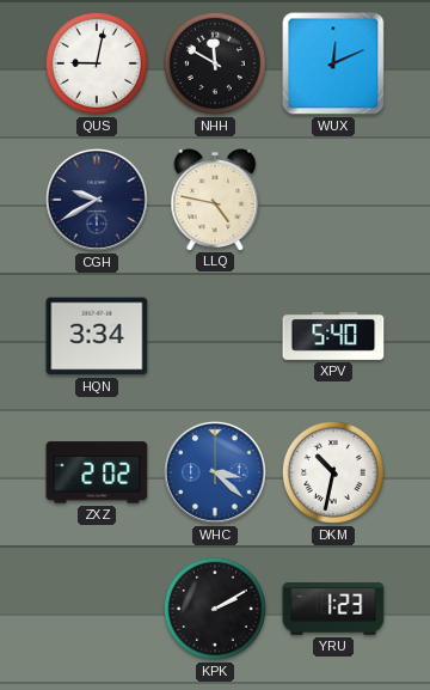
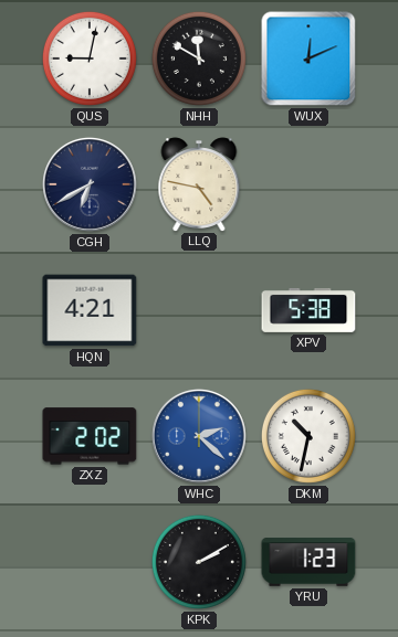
CGH: 9:40 -> 6:40 (90, 184)
HQN: 3:34 -> 4:21 (90, 310)
XPV: 5:40 -> 5:38 (308, 310)
WHC: 3:22 -> 2:22 (199, 436)
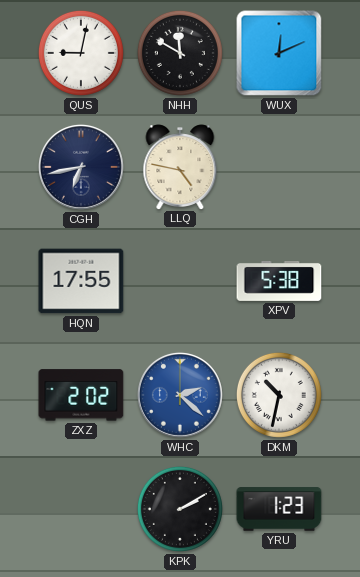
CGH: 6:40 -> 6:43 (81, 167)
HQN: 4:21 -> 17:55 (81, 281)
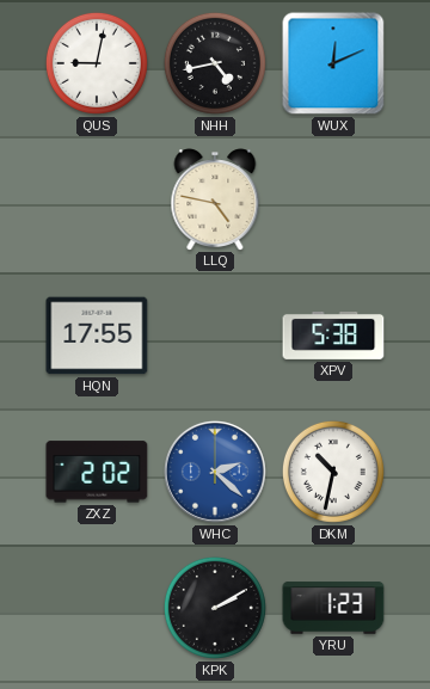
NHH: 11:50 -> 4:43 (215, 63)
CGH: 6:43 -> none (81, 167)
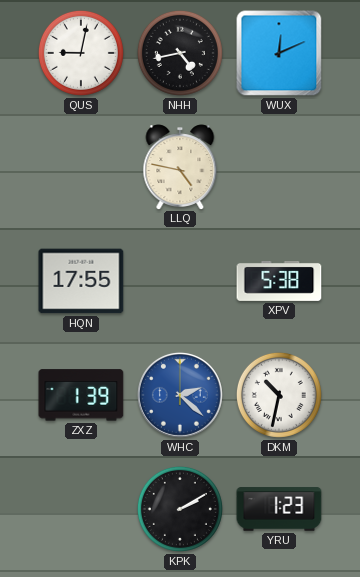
ZXZ: 2:02 -> 1:39 (81, 395)
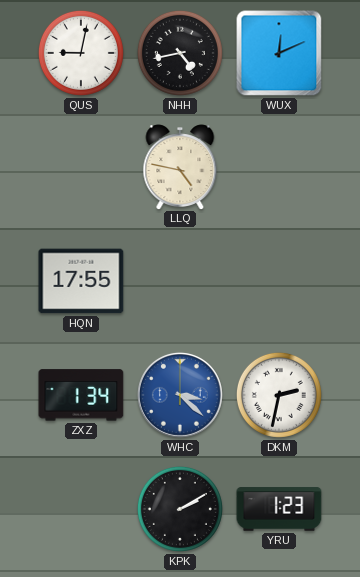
XPV: 5:38 -> none (279, 281)
ZXZ: 1:39 -> 1:34 (81, 395)
WHC: 2:22 -> 3:22 (180, 395)
DKM: 10:32 -> 2:32 (279, 395)
